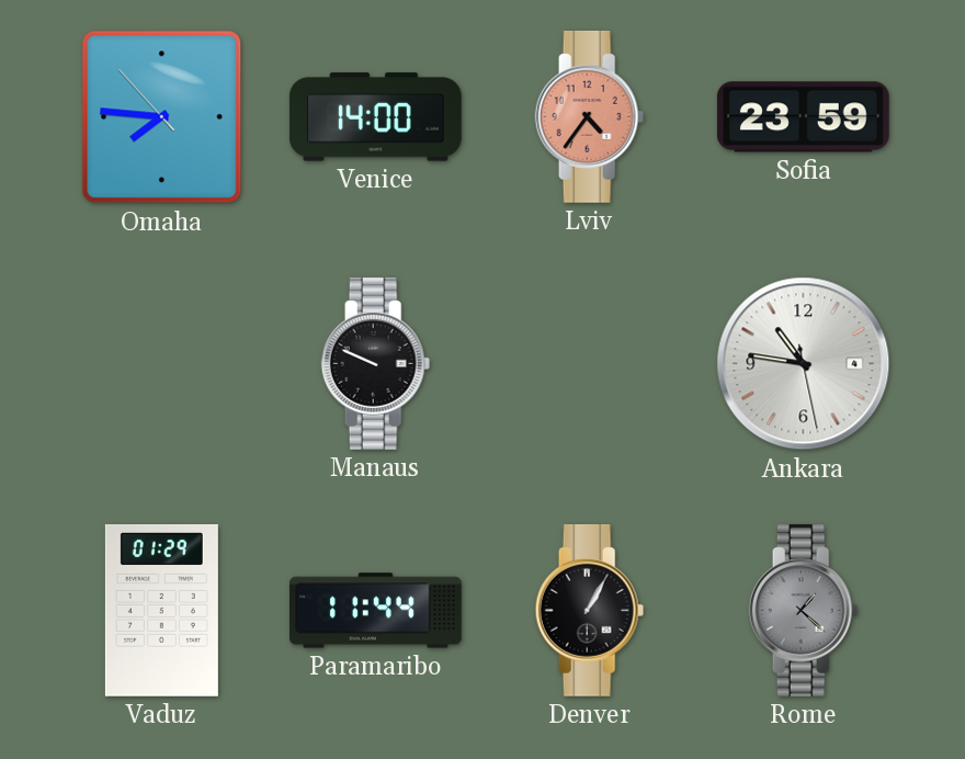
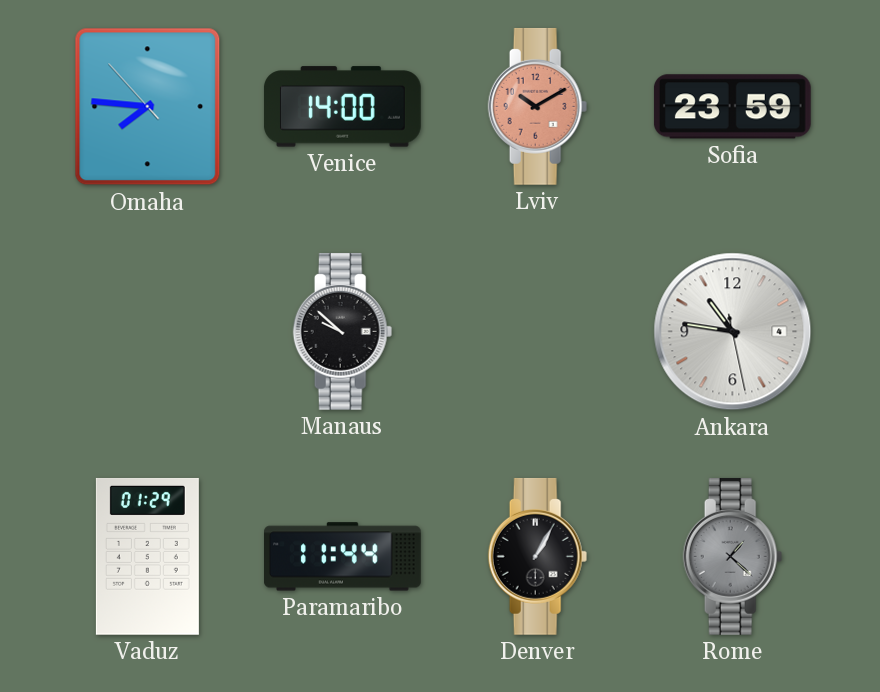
Lviv: 4:36 -> 10:10 (538, 106)
Manaus: 9:49 -> 9:52 (343, 331)
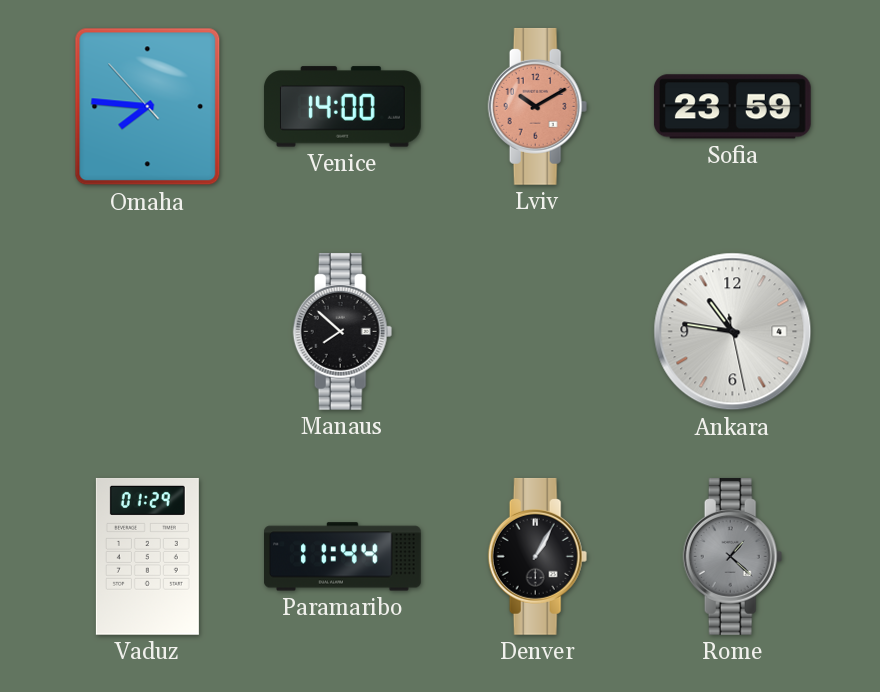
Manaus: 9:52 -> 7:52 (343, 331)
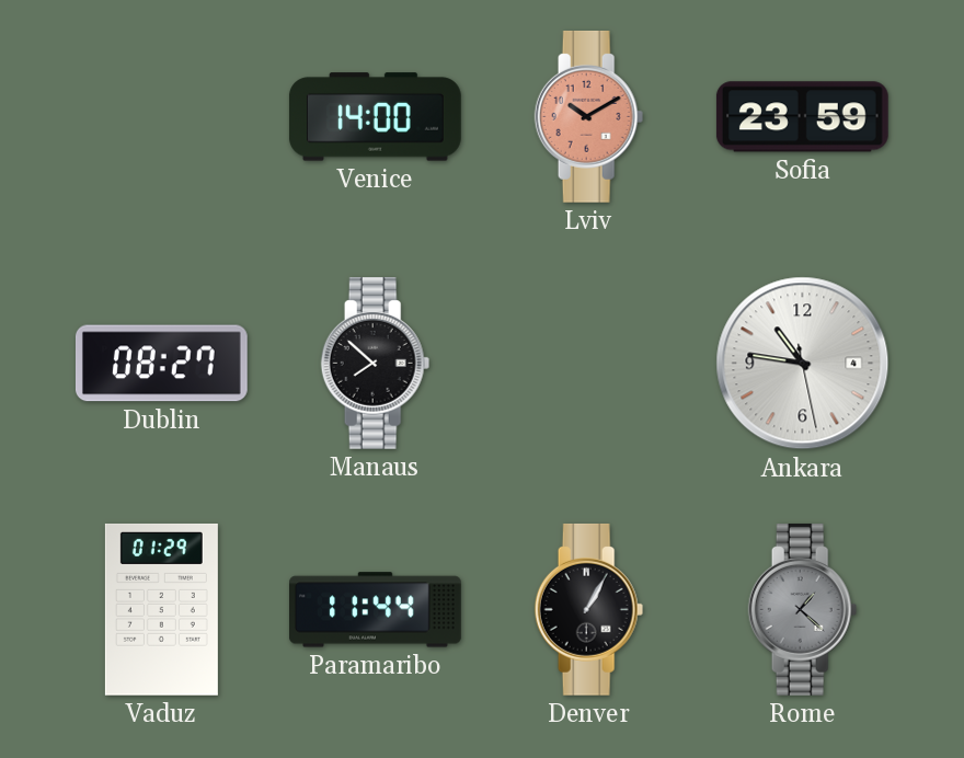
Omaha: 7:45 -> none (148, 107)
Dublin: none -> 08:27 (161, 364)
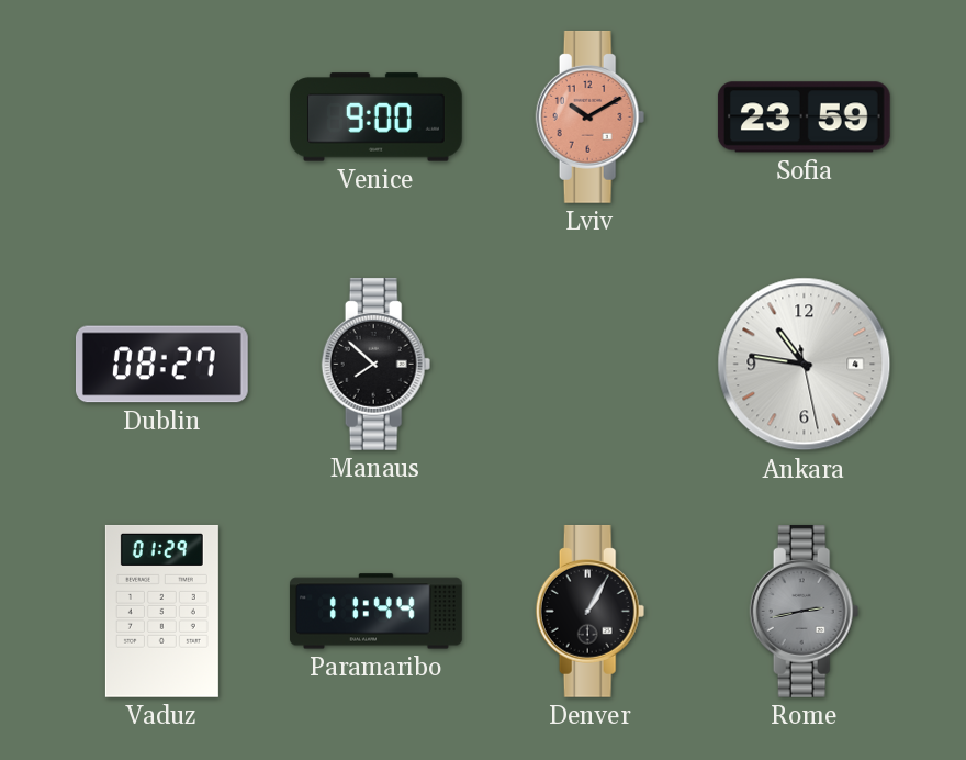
Venice: 14:00 -> 9:00 (375, 118)
Rome: 1:22 -> 2:43 (805, 611)
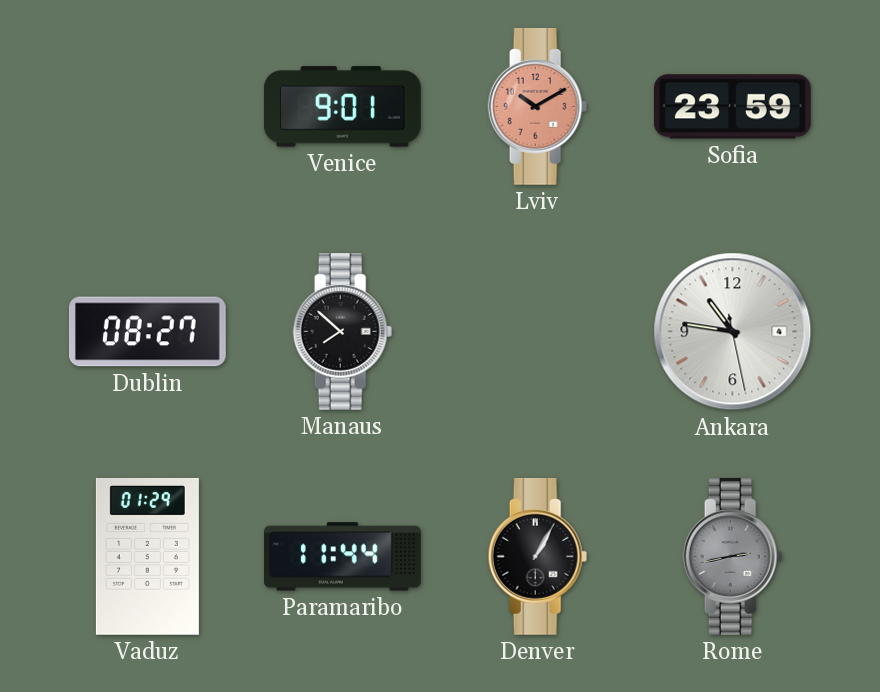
Venice: 9:00 -> 9:01 (342, 107)
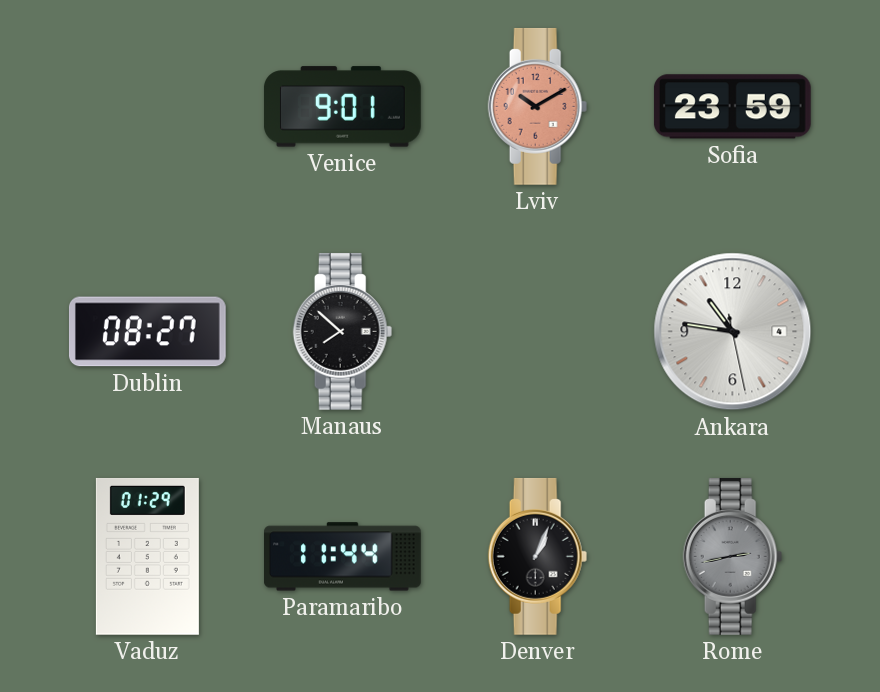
Denver: 1:05 -> 1:04 (538, 556)
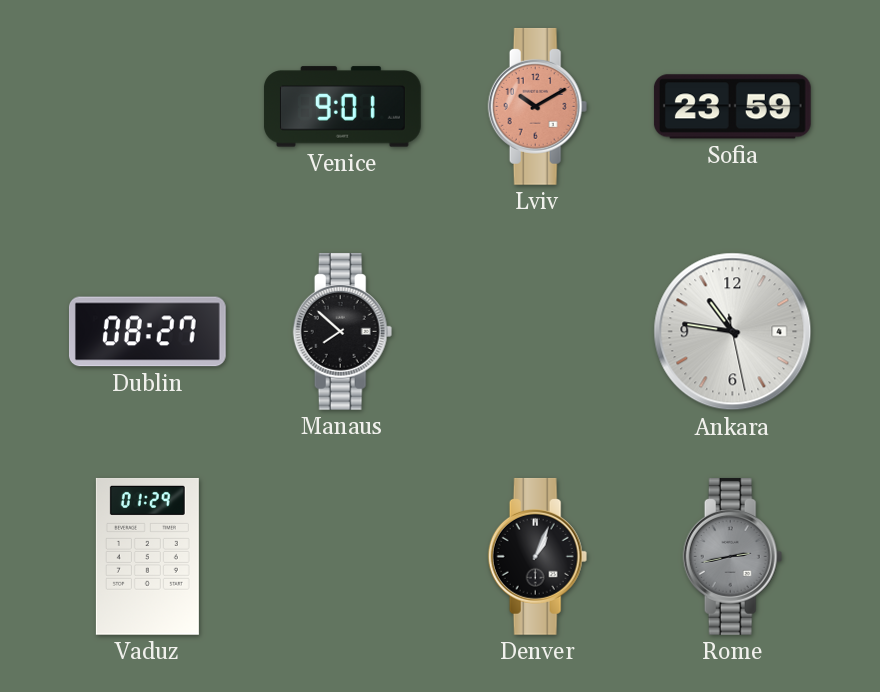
Paramaribo: 11:44 -> none (343, 557)
